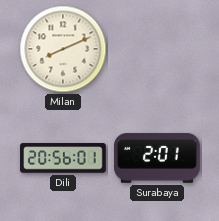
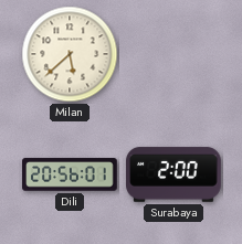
Milan: 8:11 -> 5:38 (70, 54)
Surabaya: 2:01 -> 2:00 (173, 174)
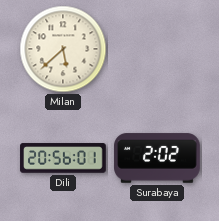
Surabaya: 2:00 -> 2:02 (157, 158)
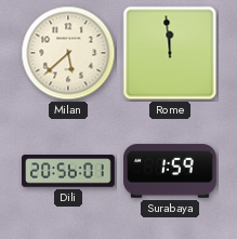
Rome: none -> 11:59 (170, 53)
Surabaya: 2:02 -> 1:59 (170, 171)
